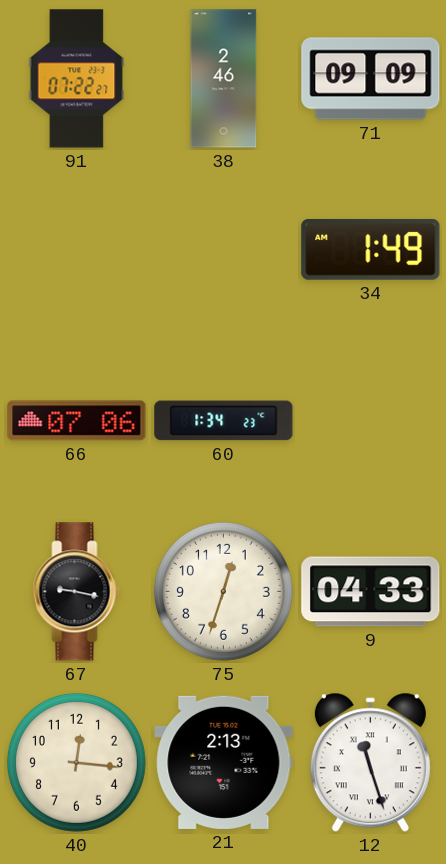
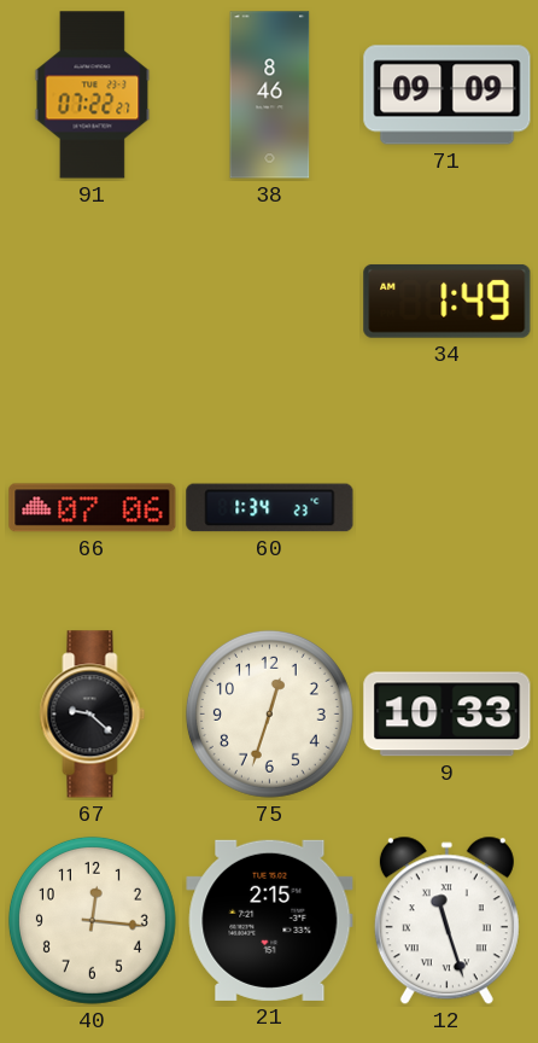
38: 2:46 -> 8:46 (270, 95)
67: 9:17 -> 9:22 (93, 715)
9: 04:33 -> 10:33 (448, 715)
21: 2:13 -> 2:15 (270, 920)
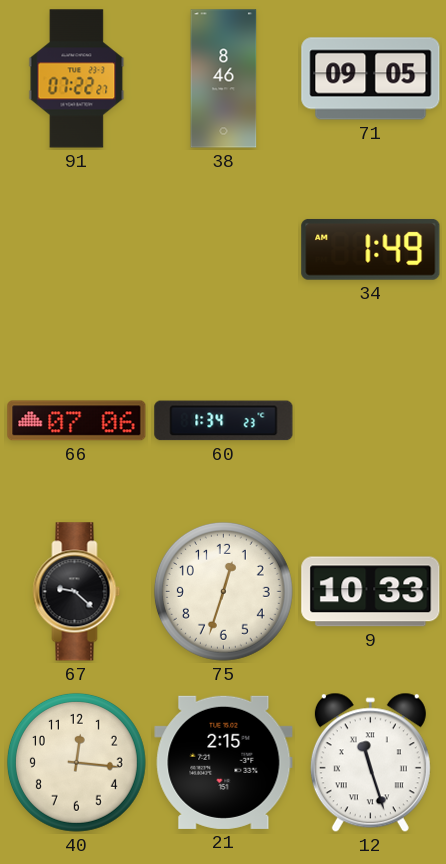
71: 09:09 -> 09:05 (371, 79)
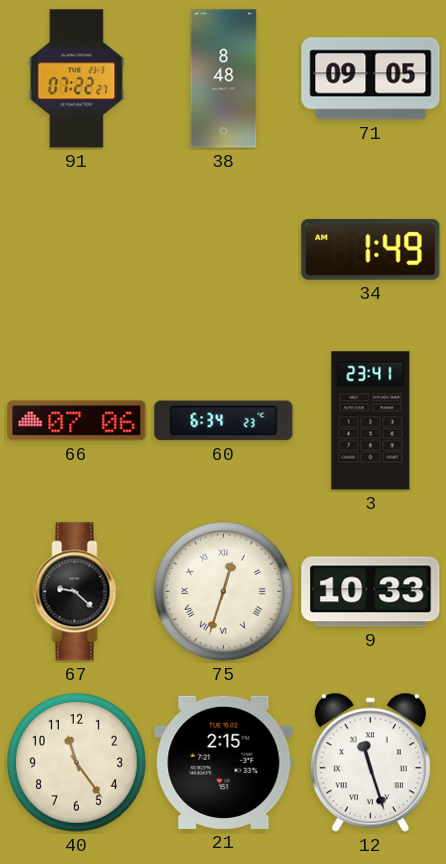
38: 8:46 -> 8:48 (224, 79)
60: 1:34 -> 6:34 (224, 421)
3: none -> 23:41 (371, 421)
75 numerals: Arabic -> Roman (223, 591)
40: 12:16 -> 11:24 (76, 762)
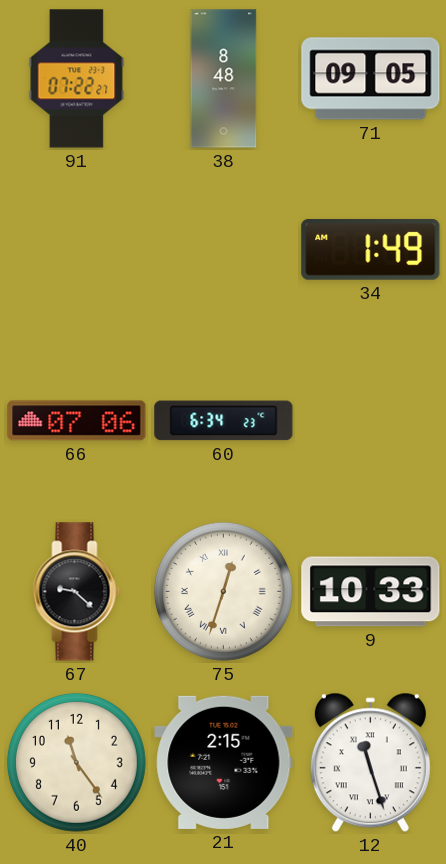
3: 23:41 -> none (371, 421)
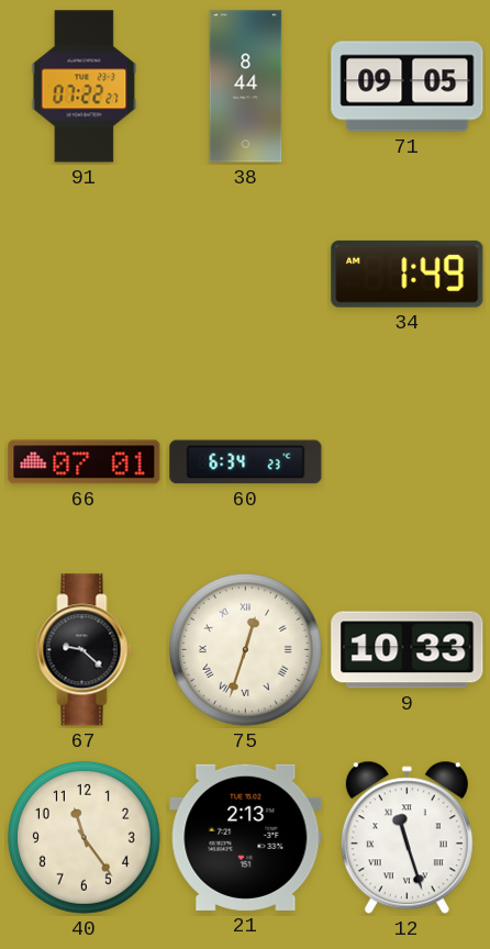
38: 8:48 -> 8:44 (246, 87)
66: 07:06 -> 07:01 (85, 462)
21: 2:15 -> 2:13 (246, 837)
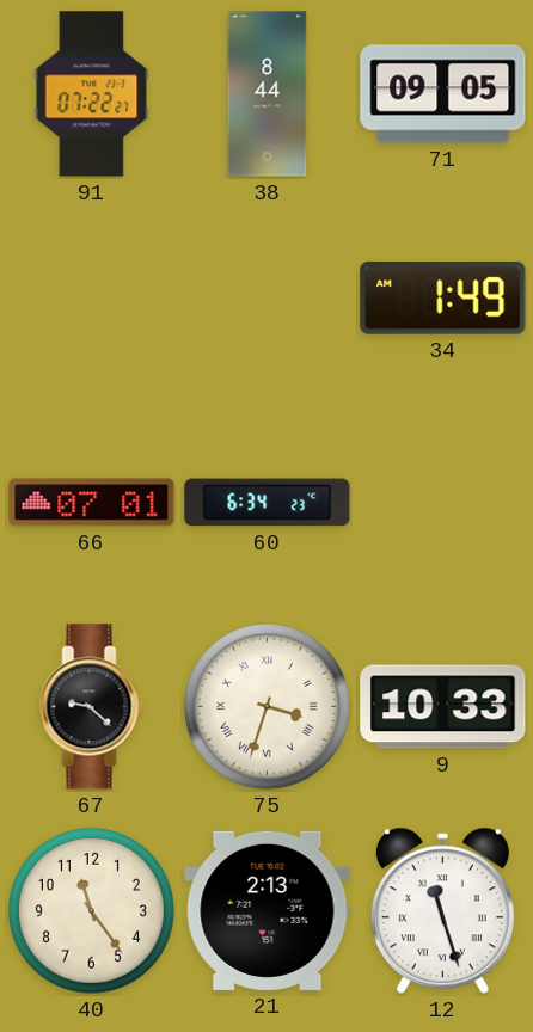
75: 12:33 -> 3:33 (266, 706)
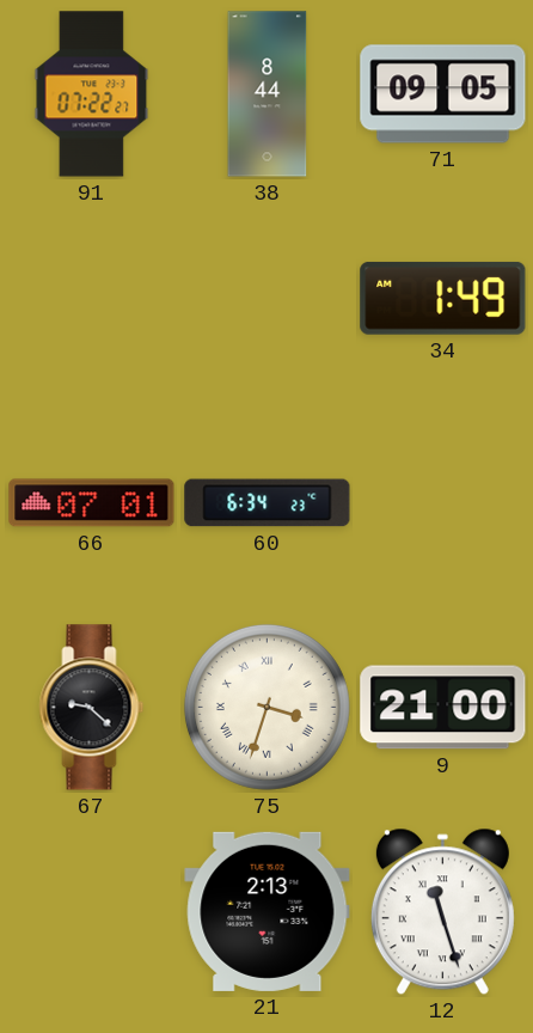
9: 10:33 -> 21:00 (443, 708)
40: 11:24 -> none (91, 910)
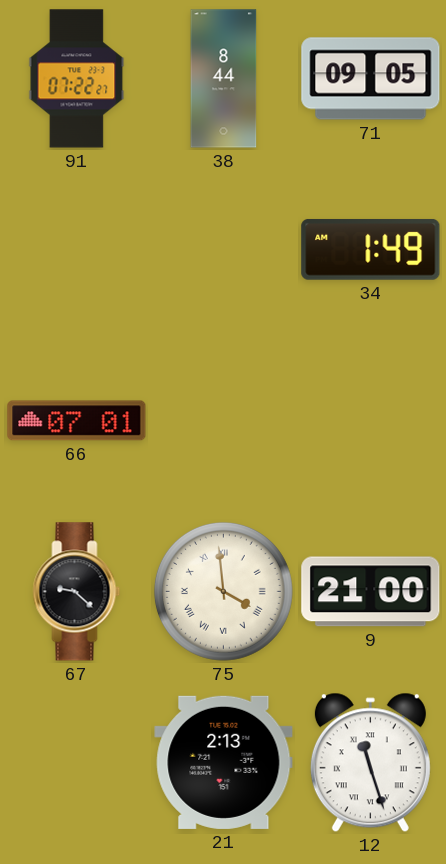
60: 6:34 -> none (268, 503)
75: 3:33 -> 3:59 (223, 591)
